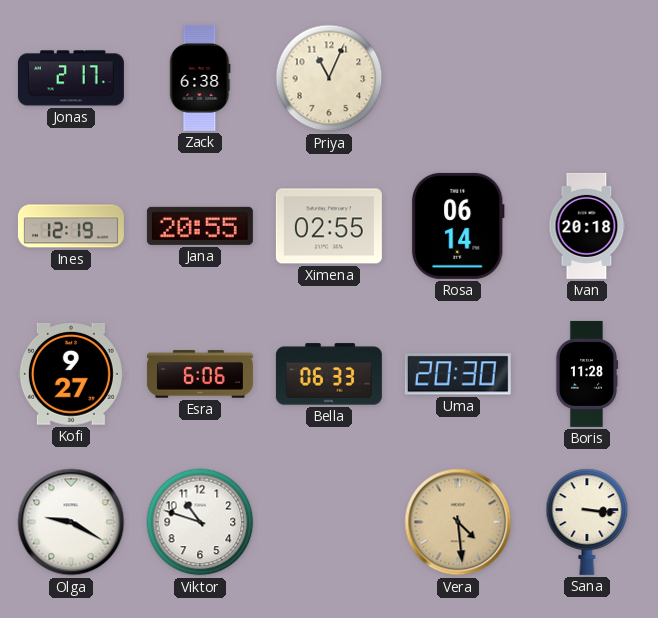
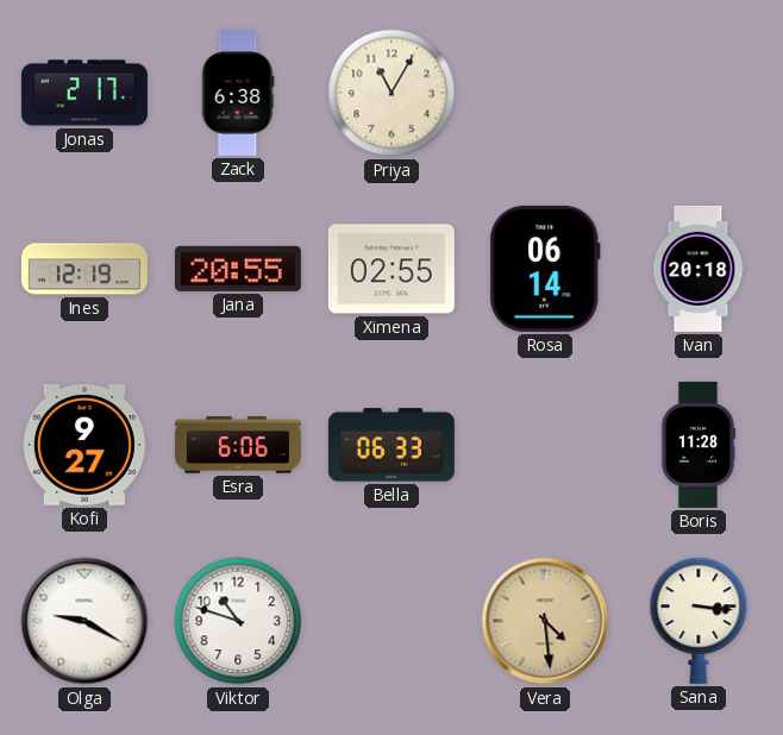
Priya: 11:04 -> 11:05 (391, 93)
Uma: 20:30 -> none (458, 374)
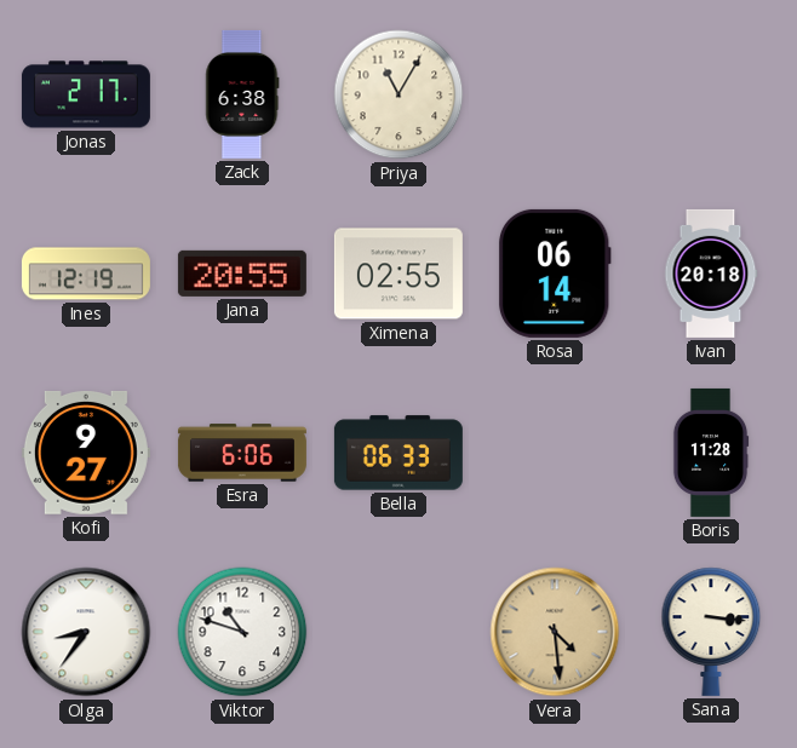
Olga: 9:20 -> 8:36 (86, 632)
